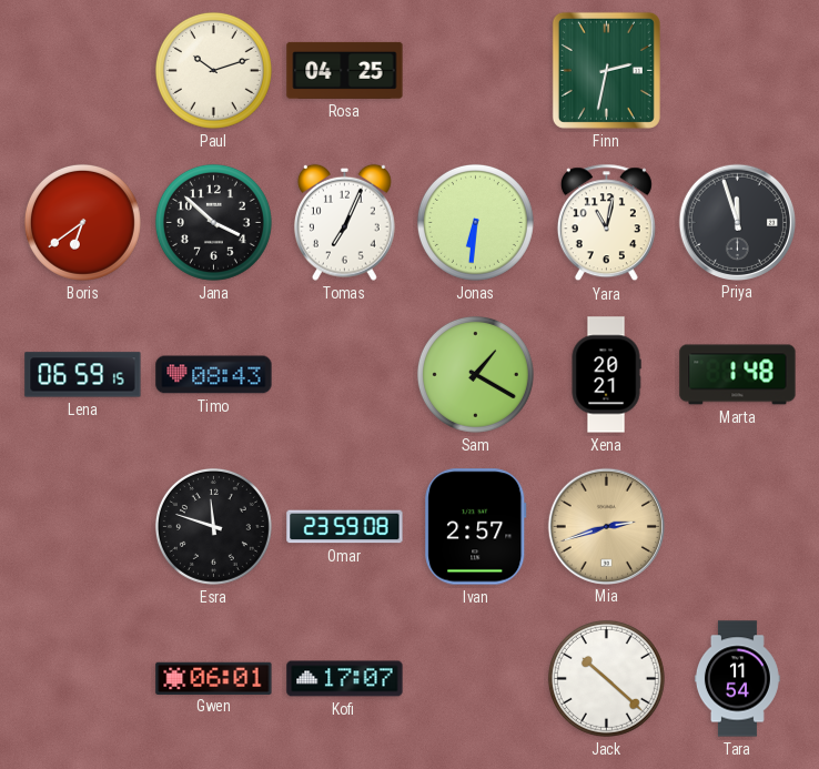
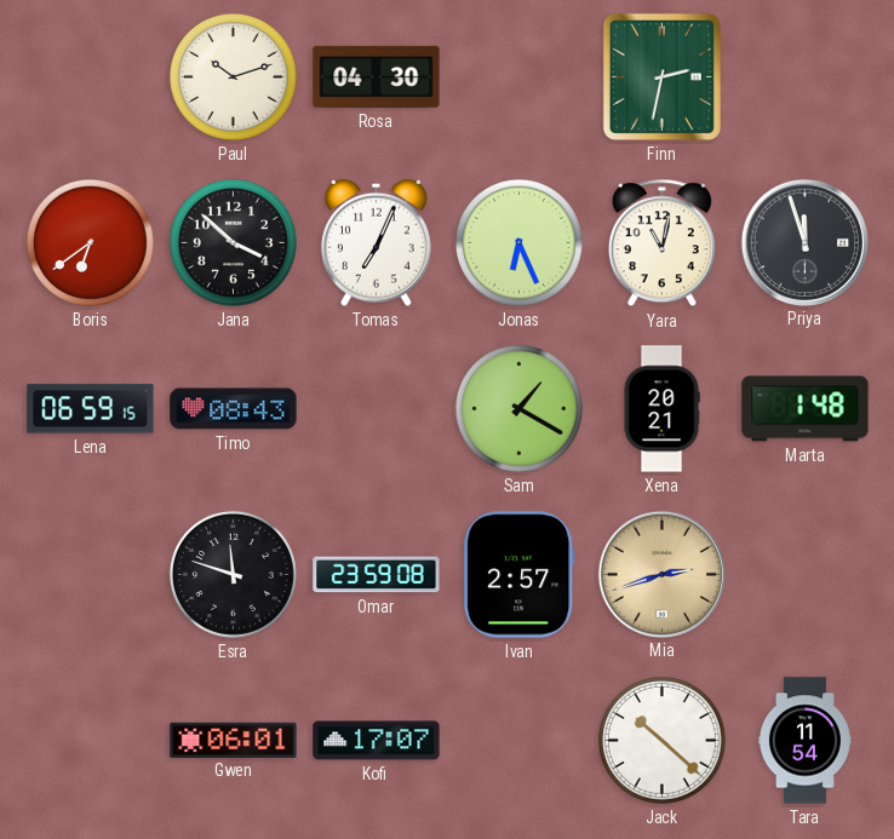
Rosa: 04:25 -> 04:30 (377, 76)
Jonas: 6:31 -> 6:26 (518, 242)
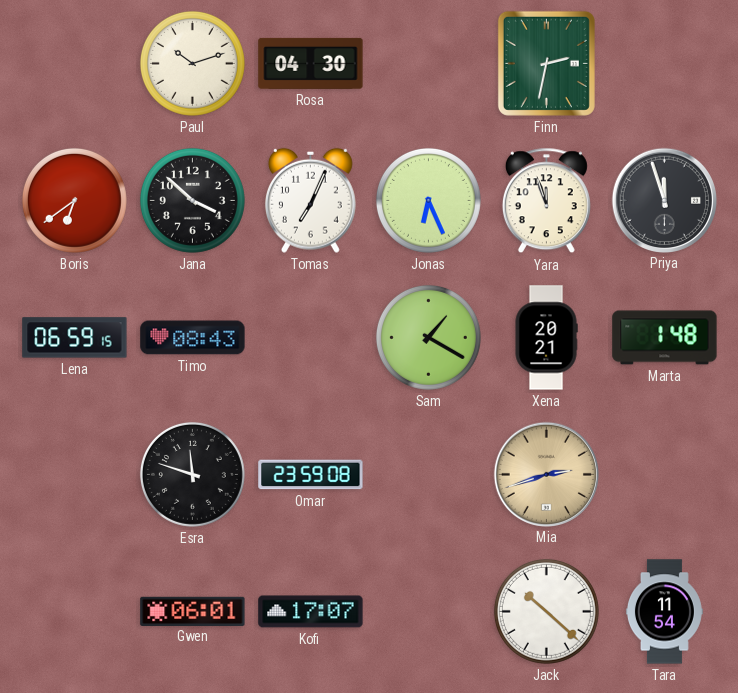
Yara: 11:02 -> 11:57 (546, 201)
Ivan: 2:57 -> none (520, 575)
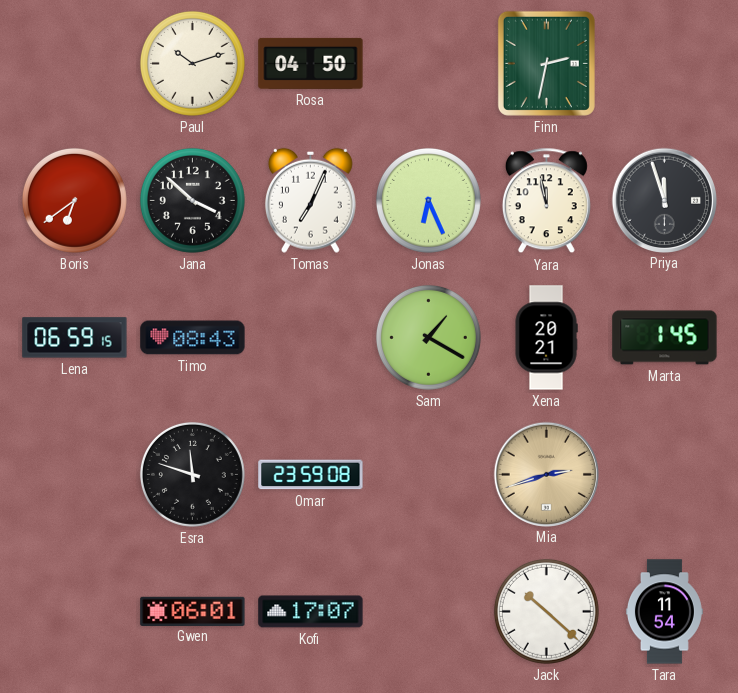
Rosa: 04:30 -> 04:50 (311, 63)
Yara: 11:57 -> 11:58 (546, 201)
Marta: 1:48 -> 1:45 (665, 338)
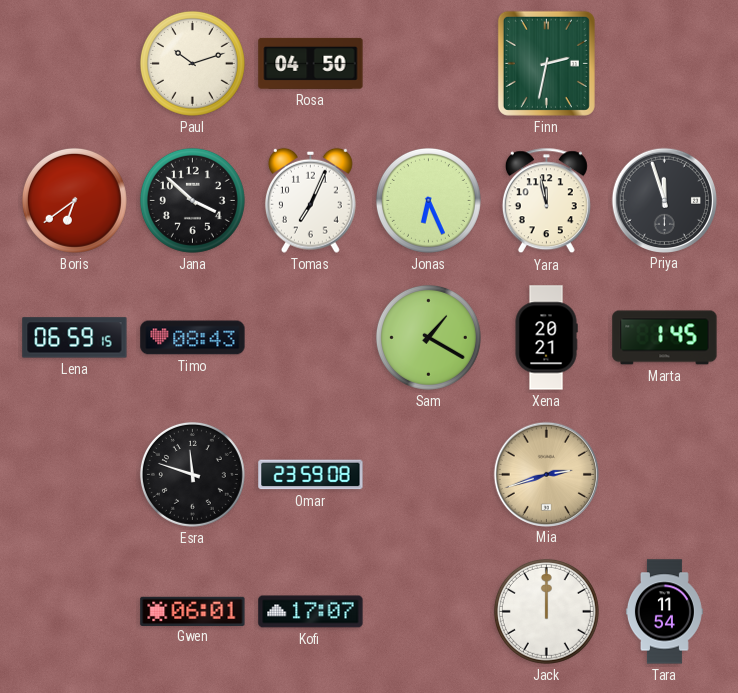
Jack: 10:22 -> 12:00 (546, 611)
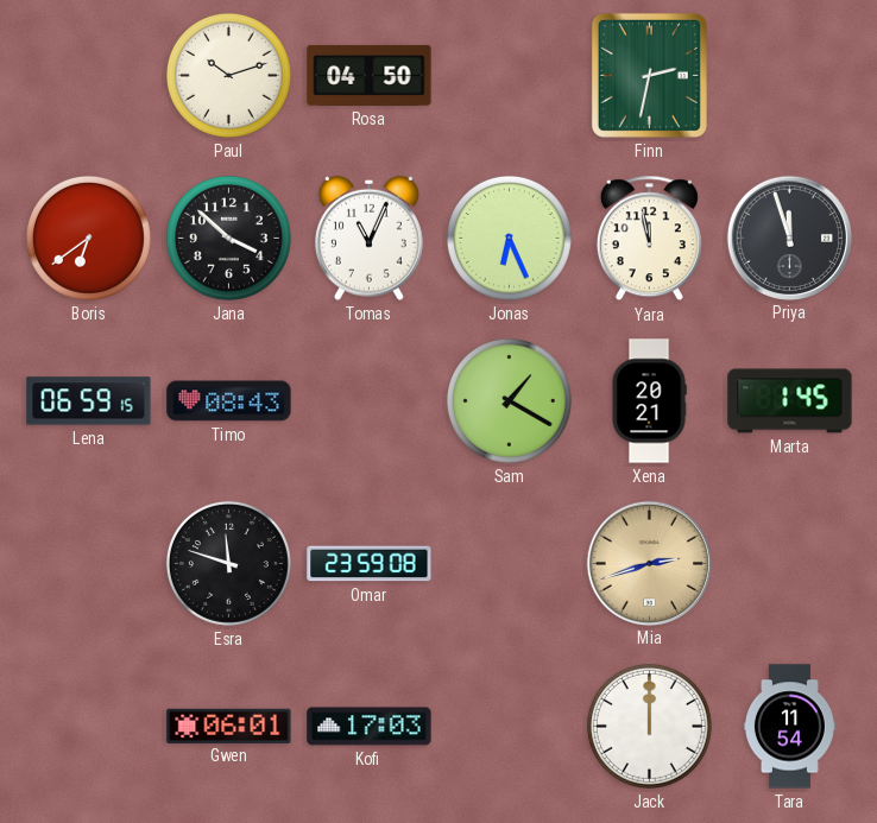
Tomas: 7:04 -> 11:04 (368, 238)
Kofi: 17:07 -> 17:03 (370, 727)
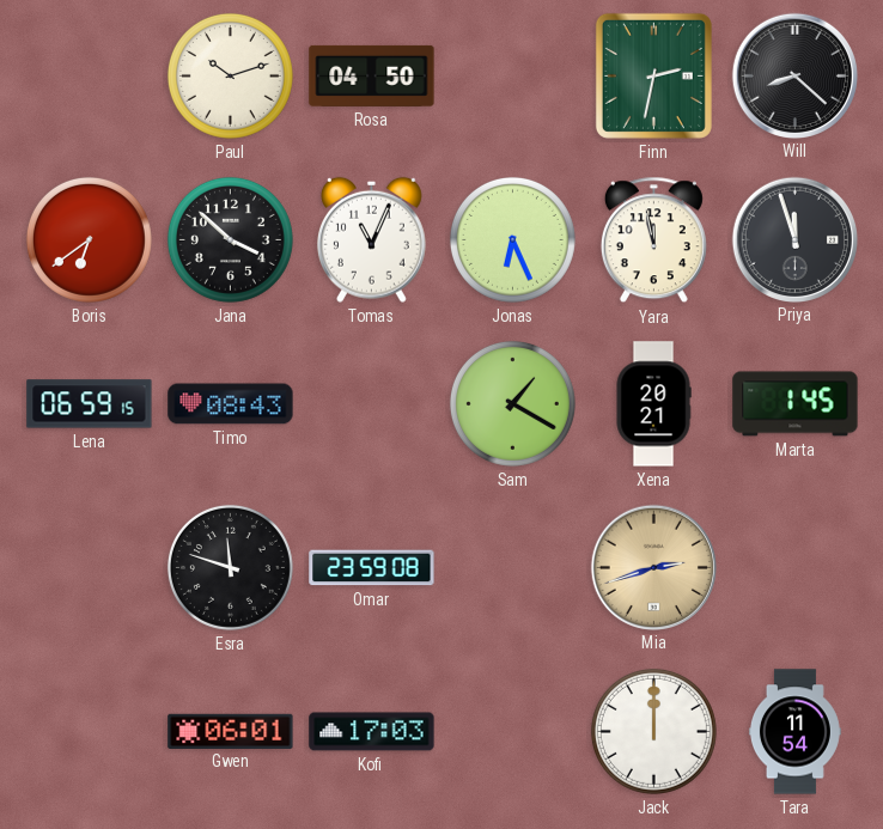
Will: none -> 8:22 (794, 75)
